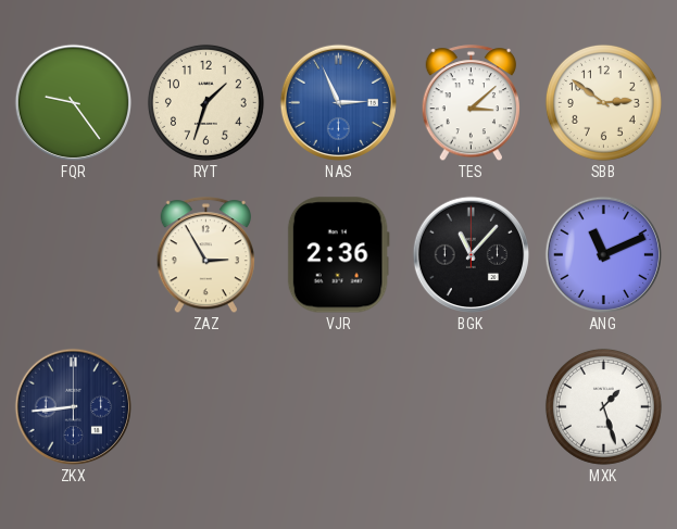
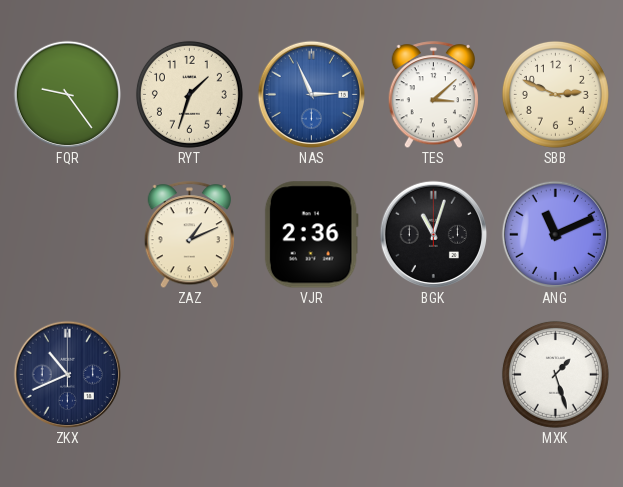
SBB: 2:51 -> 2:49 (555, 94)
ZAZ: 2:55 -> 1:11 (189, 235)
BGK: 11:07 -> 11:03 (433, 234)
ZKX: 8:44 -> 10:41 (67, 374)
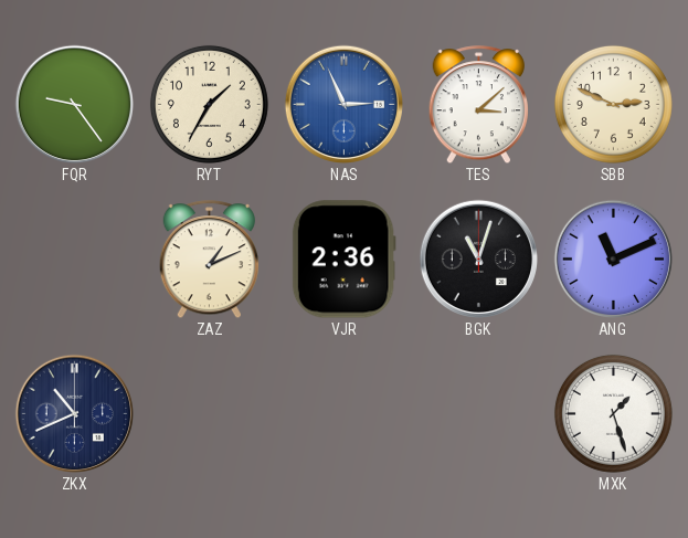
RYT: 1:33 -> 1:35 (209, 104)
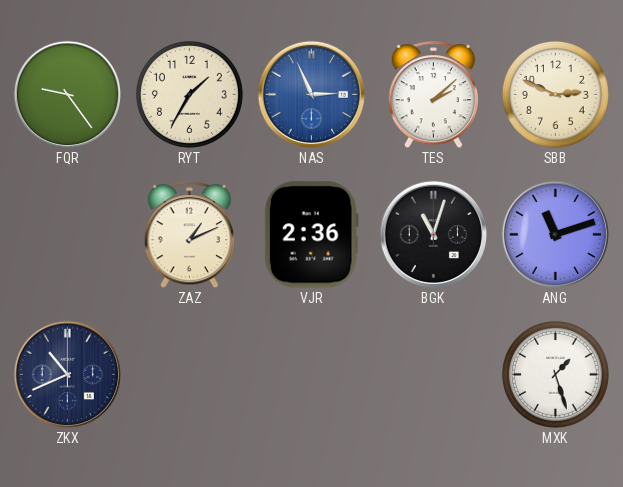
TES: 3:08 -> 2:08 (433, 95)
ANG: 11:11 -> 11:12 (555, 234)
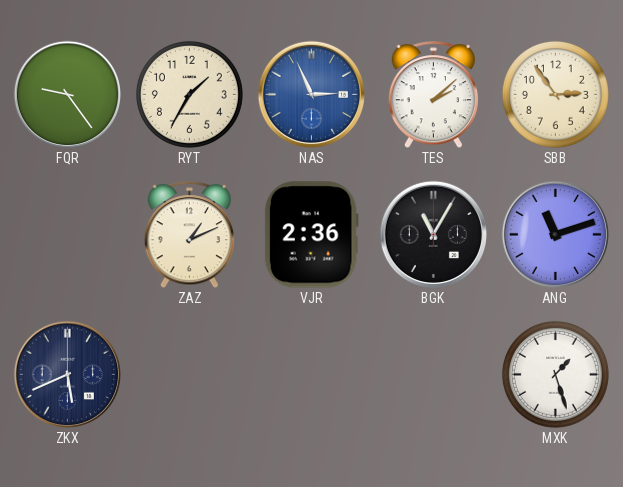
SBB: 2:49 -> 2:54 (555, 94)
BGK: 11:03 -> 11:05 (433, 234)
ZKX: 10:41 -> 5:41 (67, 374)
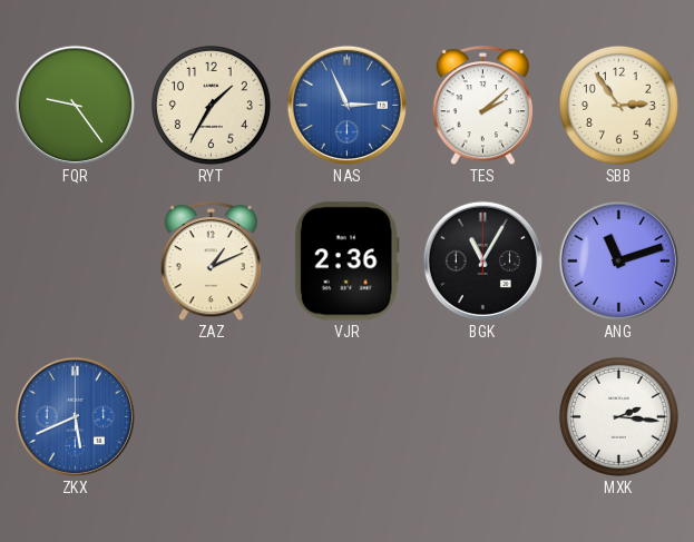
ZKX dial: navy -> blue (75, 416)
MXK: 1:27 -> 2:16 (618, 416)
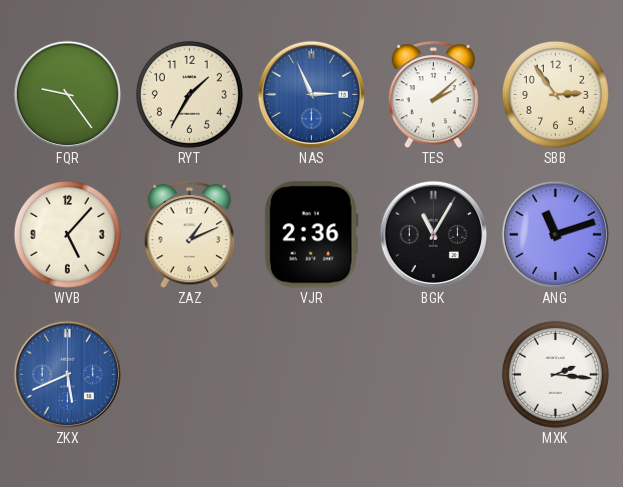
WVB: none -> 5:07 (67, 234)
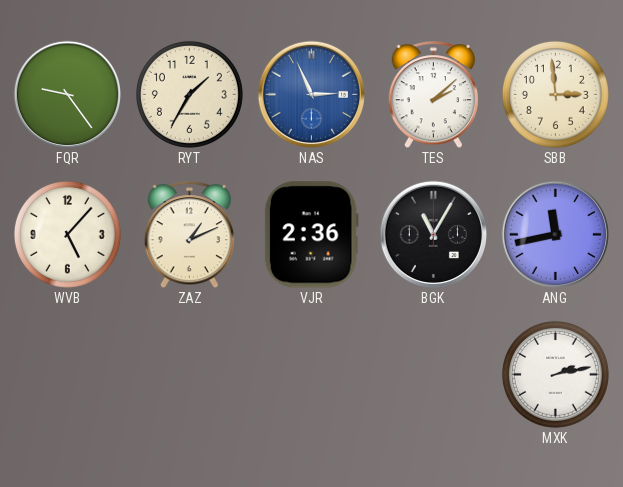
SBB: 2:54 -> 2:59 (555, 94)
ANG: 11:12 -> 11:43 (555, 234)
ZKX: 5:41 -> none (67, 374)
MXK: 2:16 -> 2:13 (555, 374)
